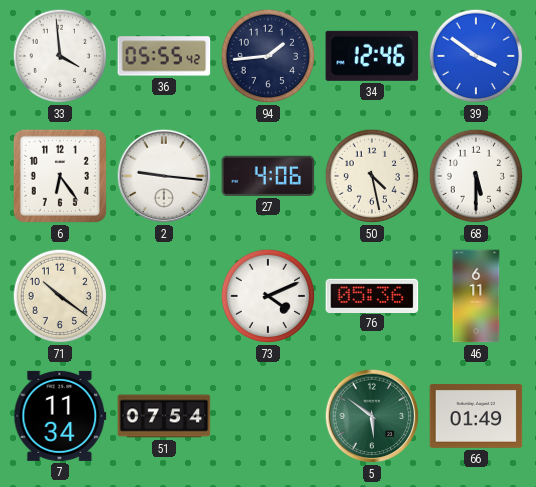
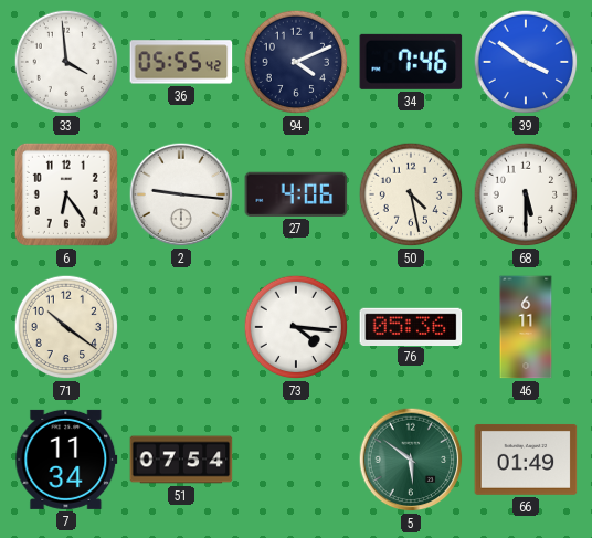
94: 1:44 -> 4:11 (296, 62)
34: 12:46 -> 7:46 (411, 62)
73: 4:11 -> 4:16 (296, 327)
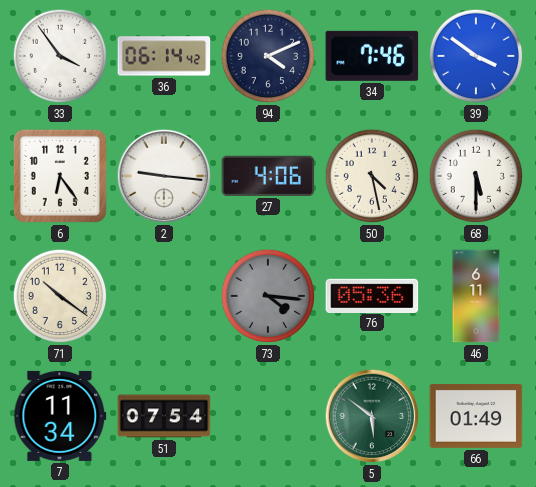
33: 3:59 -> 3:54 (60, 56)
36: 05:55 -> 06:14 (164, 56)
73 dial: white -> grey (268, 296)
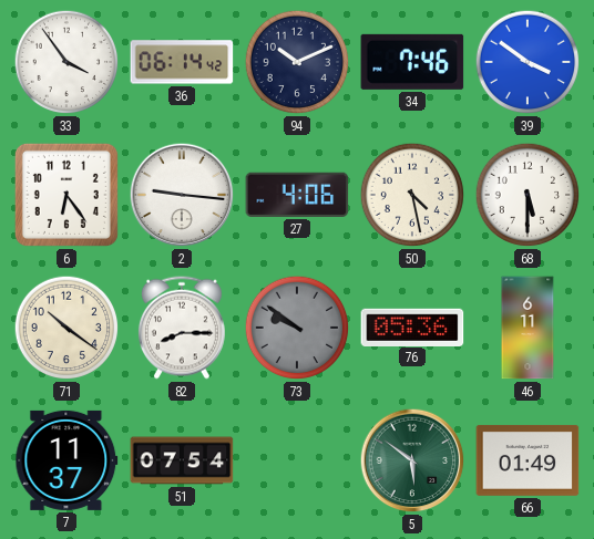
94: 4:11 -> 10:11 (297, 62)
82: none -> 8:15 (182, 328)
73: 4:16 -> 9:51 (297, 328)
7: 11:34 -> 11:37 (66, 460)
